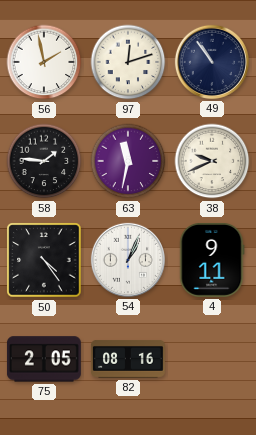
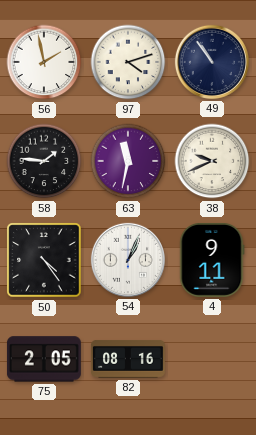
97: 12:12 -> 4:12 (128, 62)
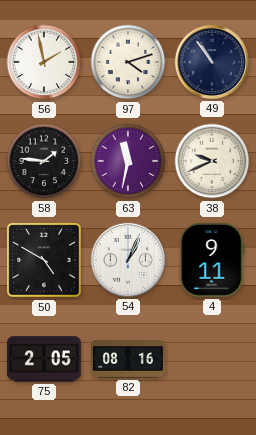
50: 4:24 -> 4:50 (44, 260)
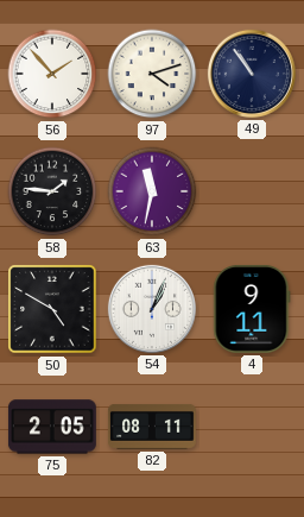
56: 1:58 -> 1:53 (52, 74)
38: 9:41 -> none (212, 161)
82: 08:16 -> 08:11 (152, 428)
